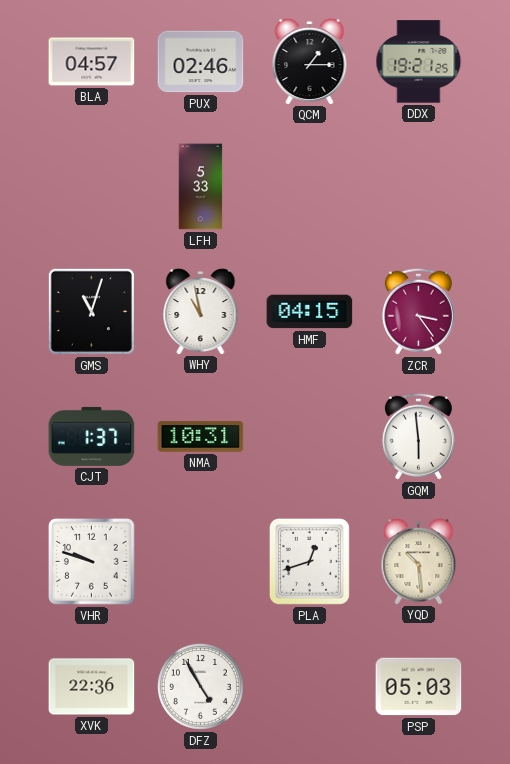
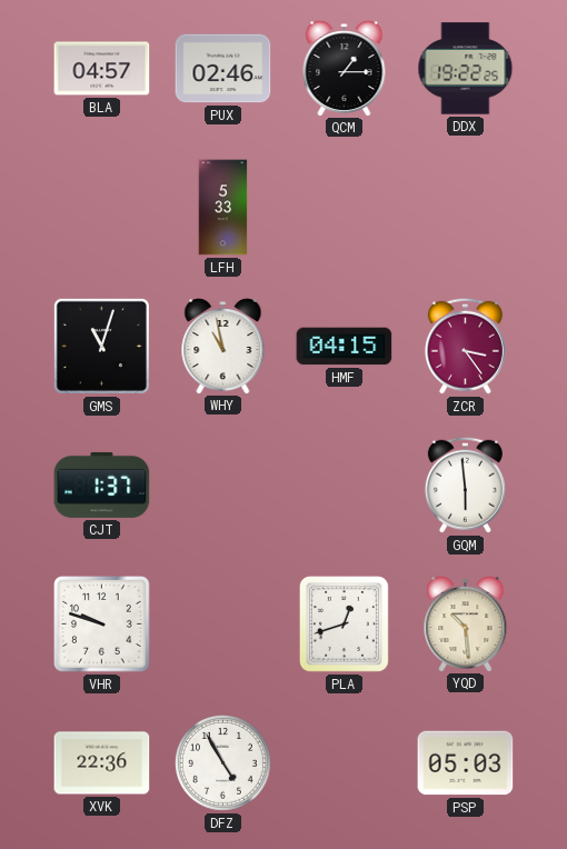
DDX: 19:21 -> 19:22 (466, 69)
NMA: 10:31 -> none (201, 437)
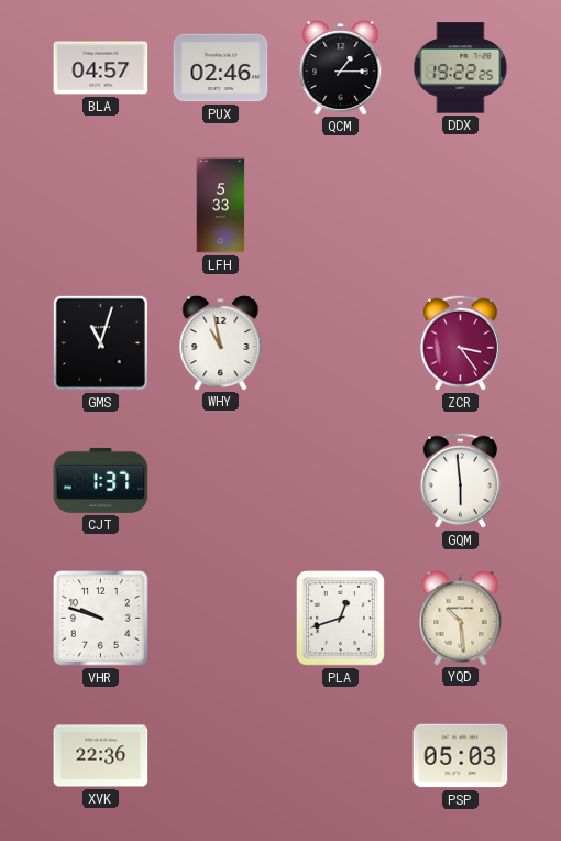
HMF: 04:15 -> none (345, 347)
DFZ: 4:55 -> none (222, 762)
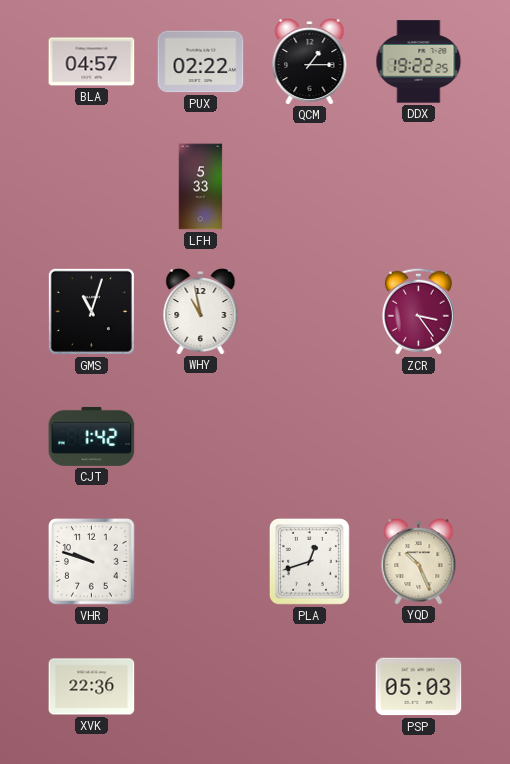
PUX: 02:46 -> 02:22 (201, 62)
CJT: 1:37 -> 1:42 (92, 436)
GQM: 5:59 -> none (460, 480)
YQD: 10:29 -> 10:26 (419, 562)
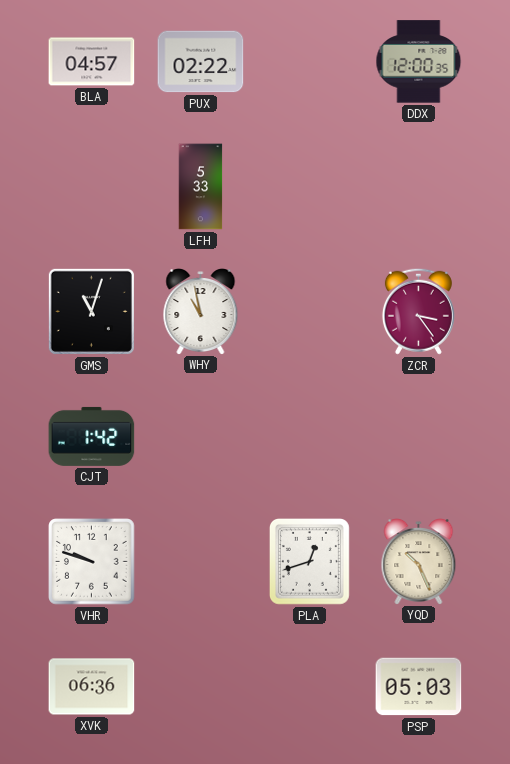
QCM: 1:15 -> none (310, 62)
DDX: 19:22 -> 12:00 (419, 62)
XVK: 22:36 -> 06:36 (92, 687)
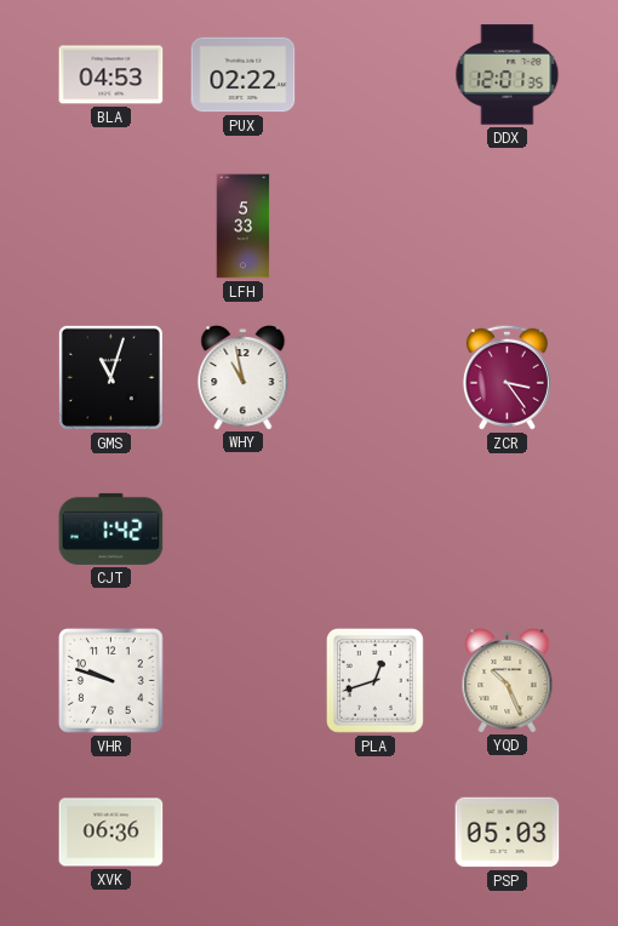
BLA: 04:57 -> 04:53 (111, 75)
DDX: 12:00 -> 12:01 (508, 75)
